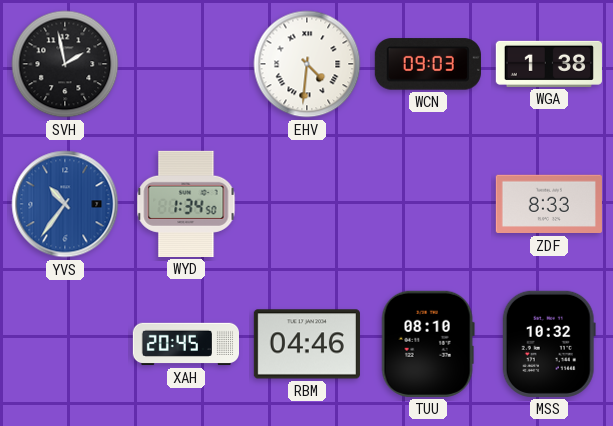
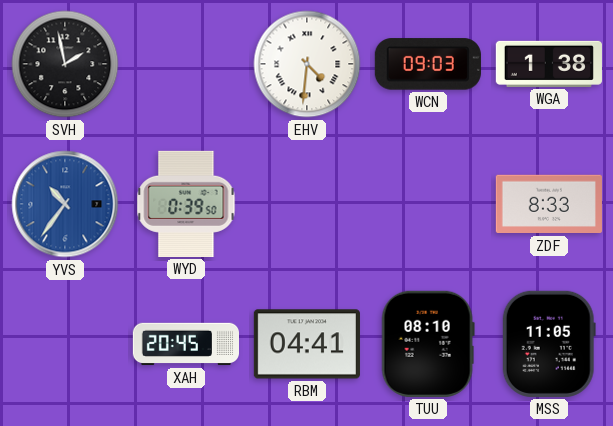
WYD: 1:34 -> 0:39 (186, 204)
RBM: 04:46 -> 04:41 (307, 344)
MSS: 10:32 -> 11:05 (549, 344)
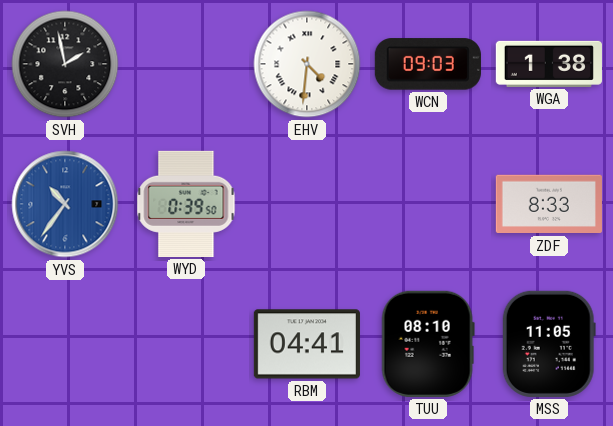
XAH: 20:45 -> none (185, 344)
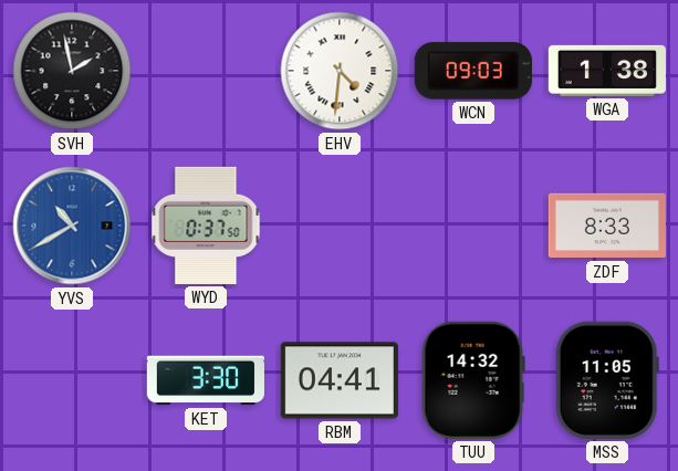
YVS: 10:36 -> 10:40 (72, 226)
WYD: 0:39 -> 0:37 (206, 226)
KET: none -> 3:30 (206, 380)
TUU: 08:10 -> 14:32 (473, 380)
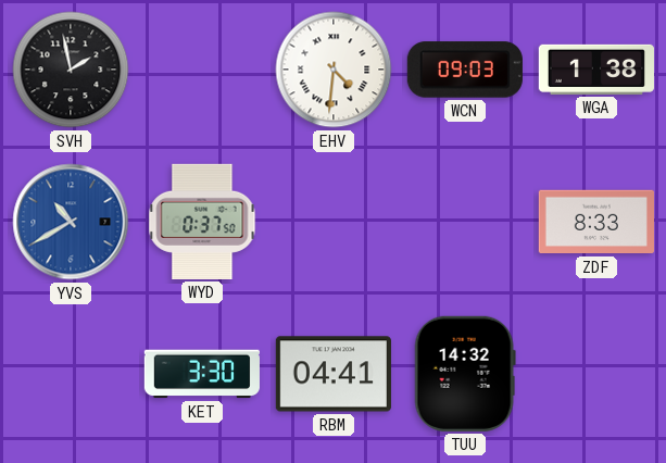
MSS: 11:05 -> none (607, 380)
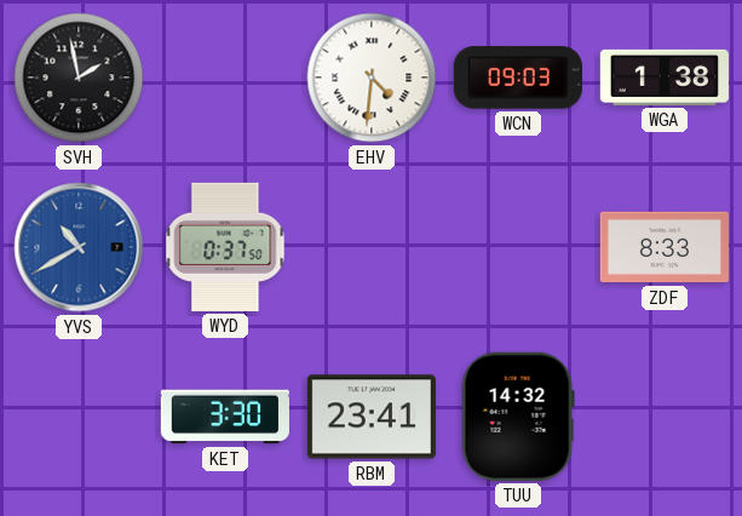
RBM: 04:41 -> 23:41 (372, 417)
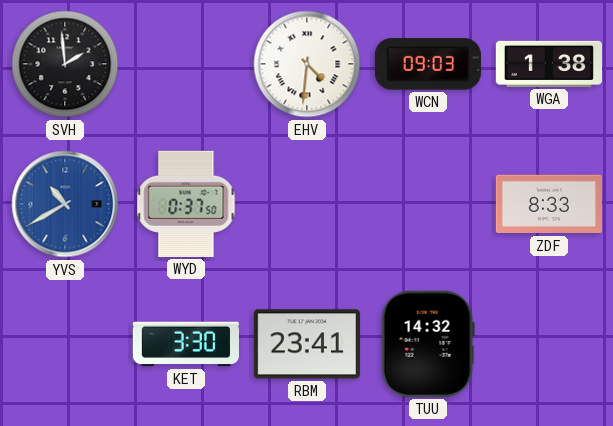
SVH: 1:58 -> 1:59 (65, 64)
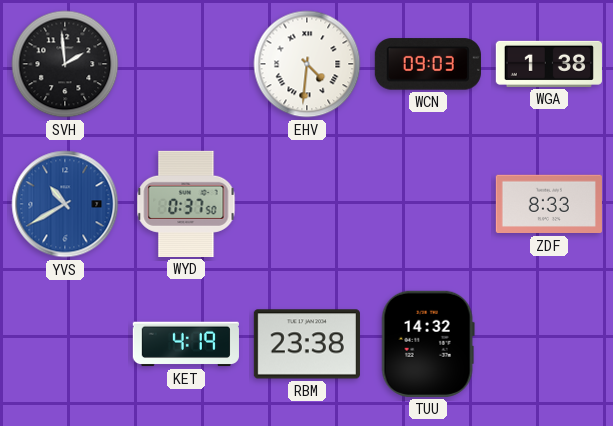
KET: 3:30 -> 4:19 (186, 344)
RBM: 23:41 -> 23:38 (307, 344)
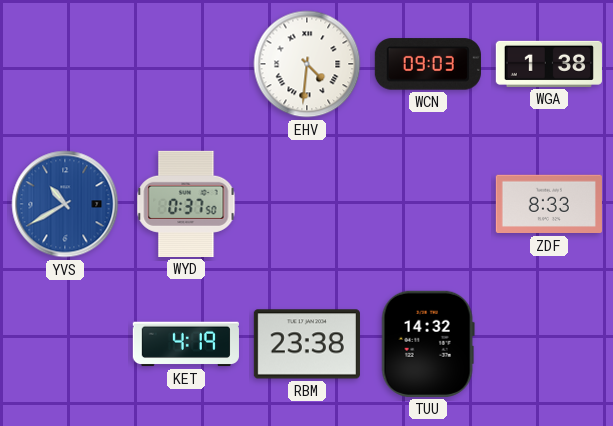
SVH: 1:59 -> none (65, 64)
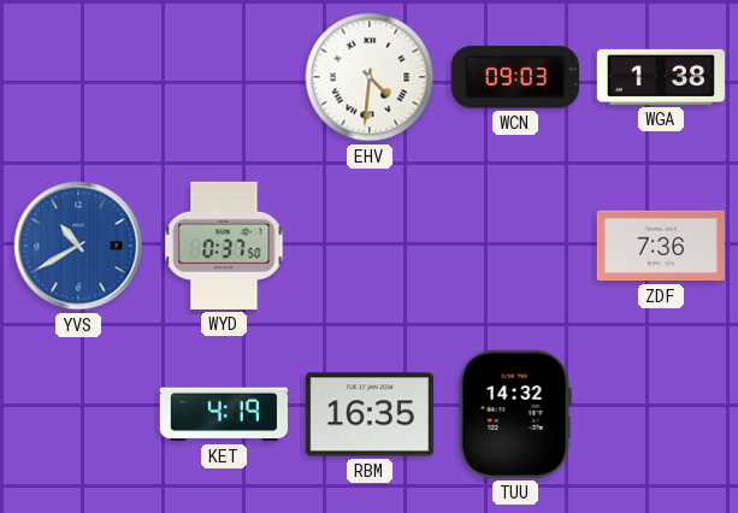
ZDF: 8:33 -> 7:36 (661, 246)
RBM: 23:38 -> 16:35 (370, 414)
